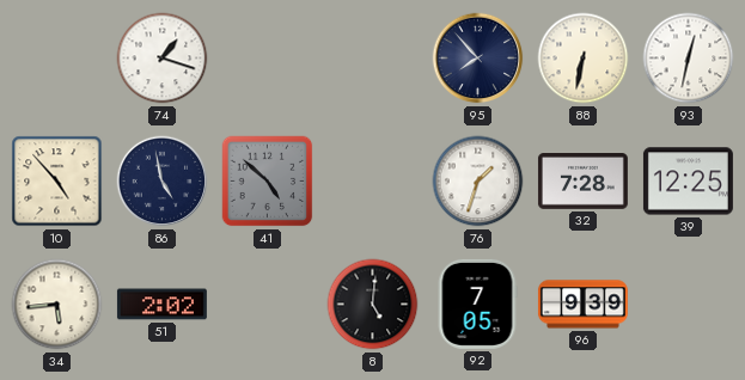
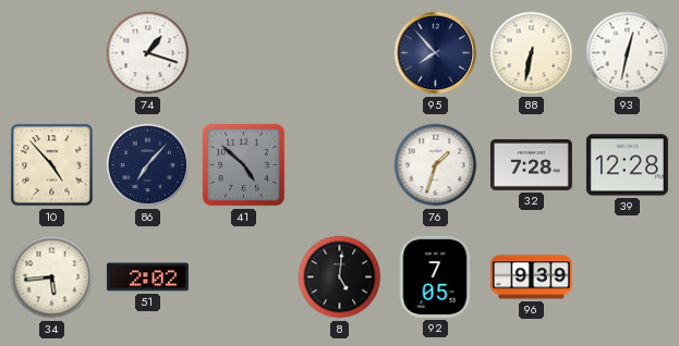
86: 4:58 -> 7:07 (148, 165)
39: 12:25 -> 12:28 (627, 165)
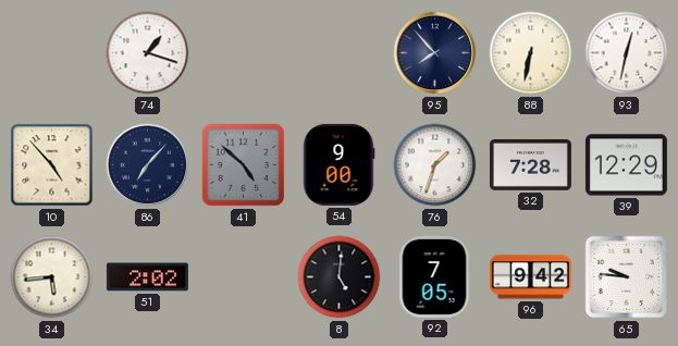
54: none -> 9:00 (338, 164)
39: 12:28 -> 12:29 (626, 165)
96: 9:39 -> 9:42 (530, 277)
65: none -> 9:46 (627, 277)
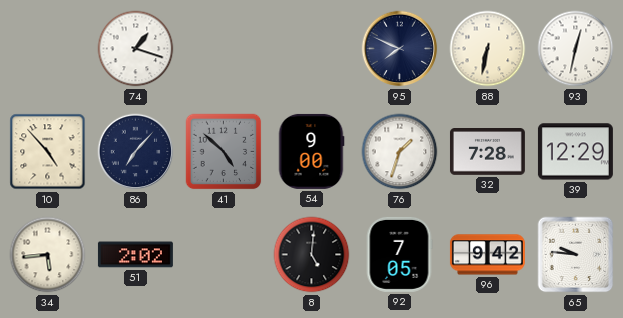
95: 7:53 -> 7:49 (400, 49)
